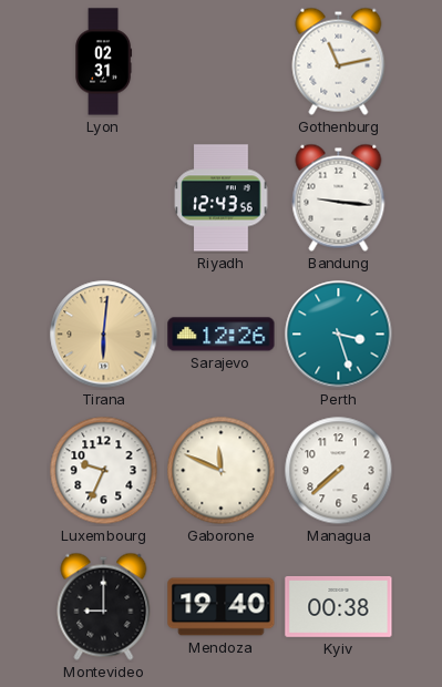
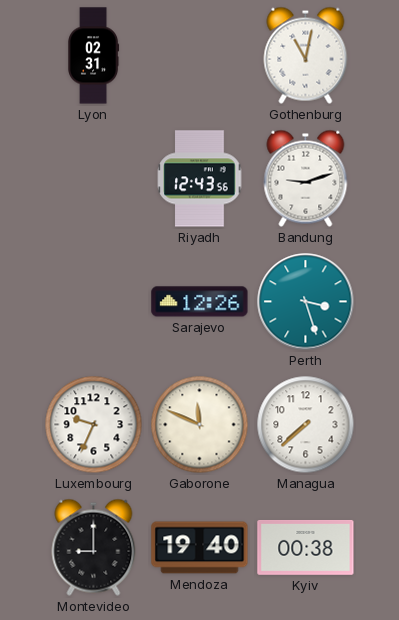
Gothenburg: 11:13 -> 11:02 (306, 55)
Bandung: 9:16 -> 9:12 (306, 178)
Tirana: 6:01 -> none (104, 335)
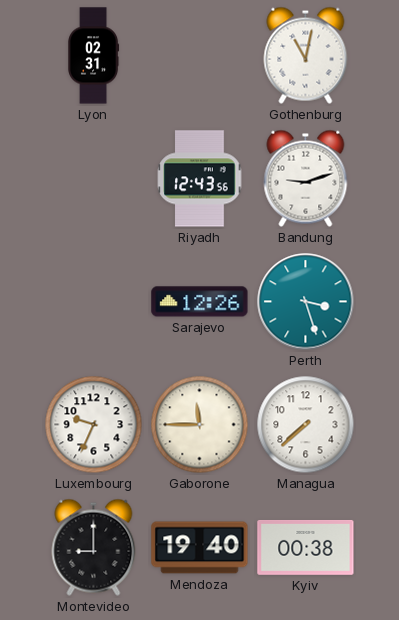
Gaborone: 11:49 -> 11:45 (200, 425)
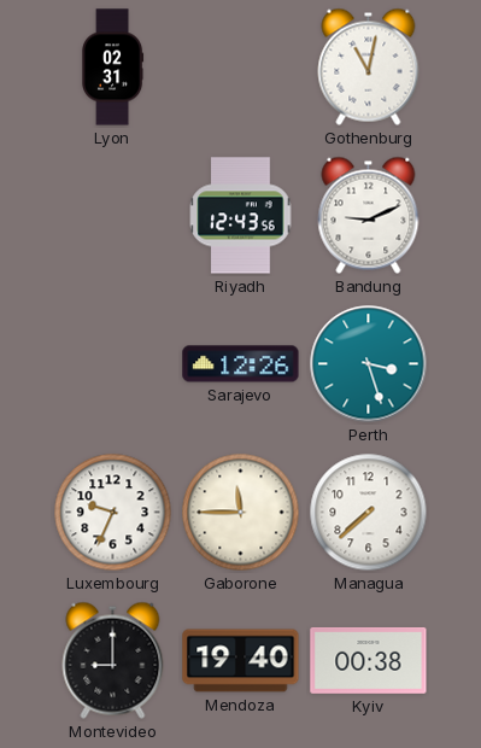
Bandung: 9:12 -> 9:11 (369, 215)
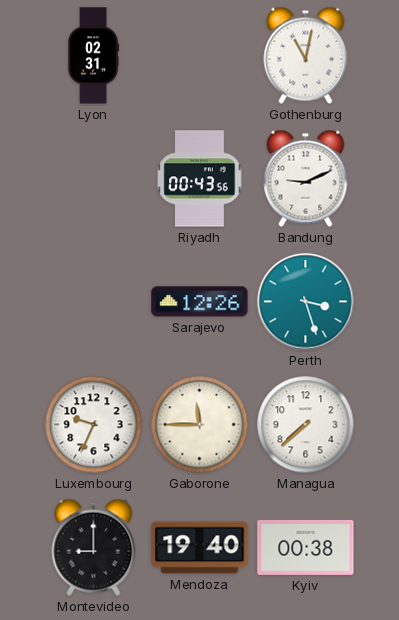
Riyadh: 12:43 -> 00:43 (200, 179)
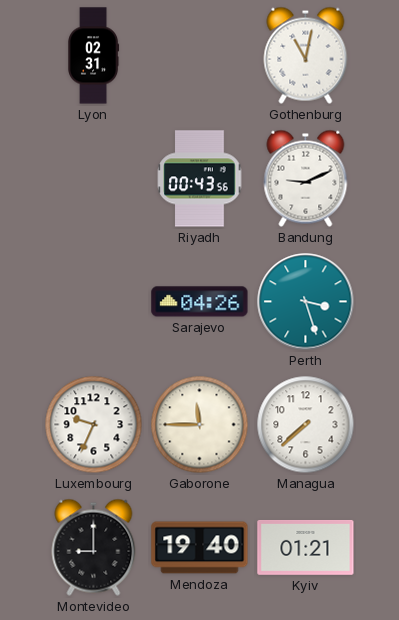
Sarajevo: 12:26 -> 04:26 (200, 302)
Kyiv: 00:38 -> 01:21 (306, 547)
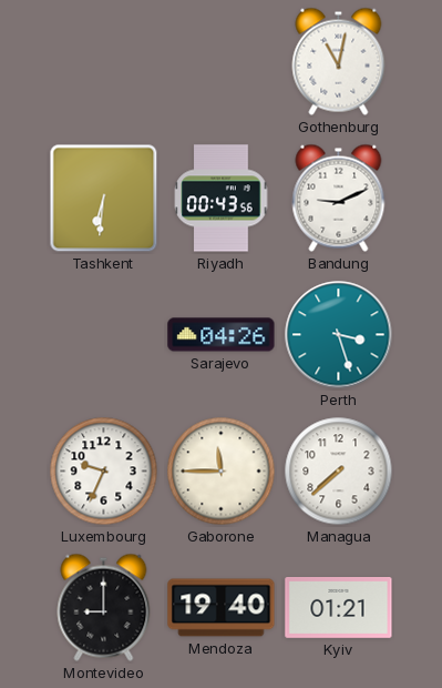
Lyon: 02:31 -> none (94, 56)
Tashkent: none -> 6:31 (104, 199)
